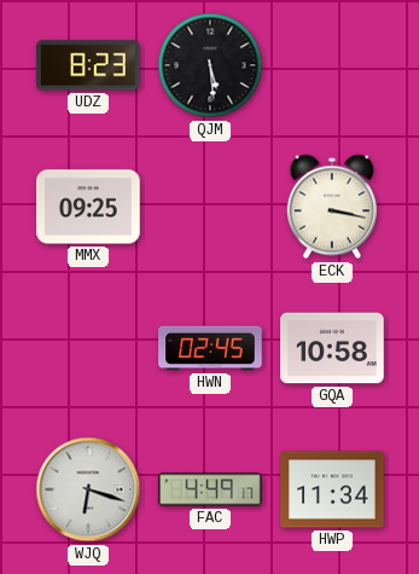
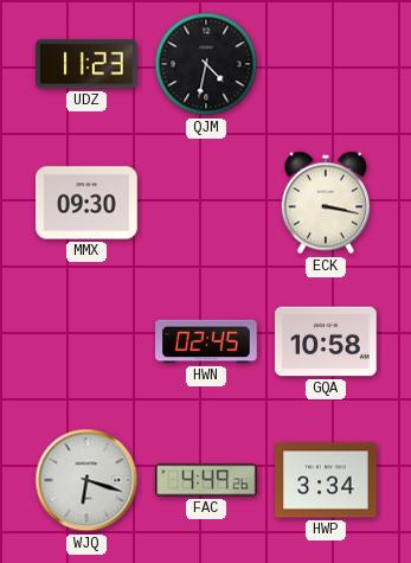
UDZ: 8:23 -> 11:23 (88, 64)
QJM: 5:29 -> 4:32 (206, 64)
MMX: 09:25 -> 09:30 (86, 203)
FAC: 4:49:17 -> 4:49:26 (206, 480)
HWP: 11:34 -> 3:34 (326, 480)
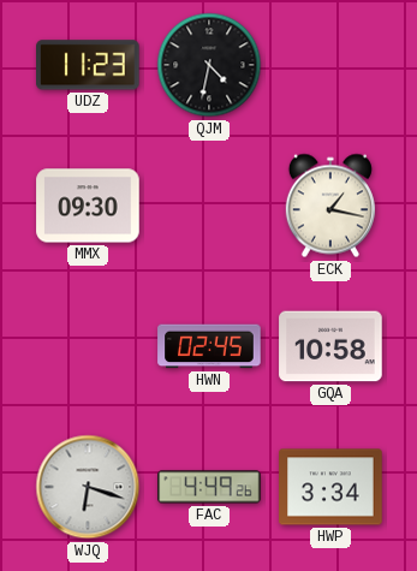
ECK: 3:17 -> 1:17 (330, 206)
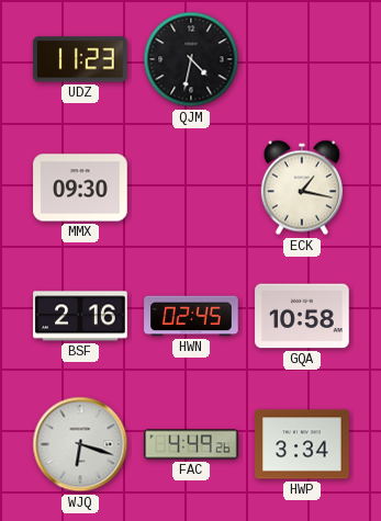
BSF: none -> 2:16 (80, 316)
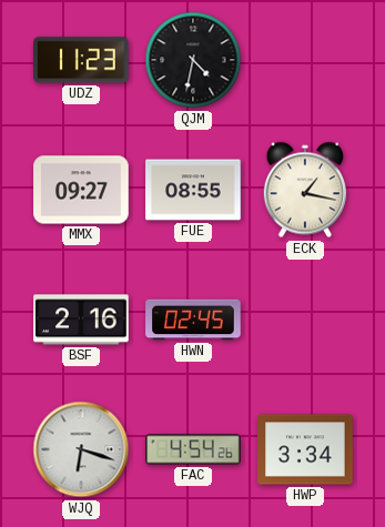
MMX: 09:30 -> 09:27 (81, 190)
FUE: none -> 08:55 (193, 190)
GQA: 10:58 -> none (302, 316)
FAC: 4:49 -> 4:54 (193, 449)
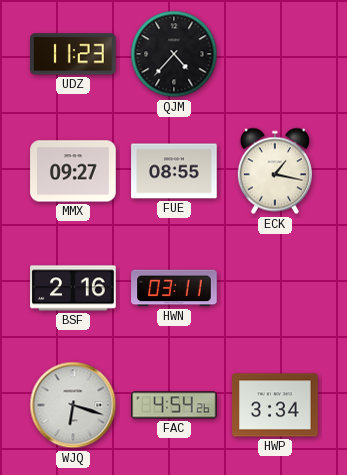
QJM: 4:32 -> 4:37 (174, 54)
HWN: 02:45 -> 03:11 (174, 288)
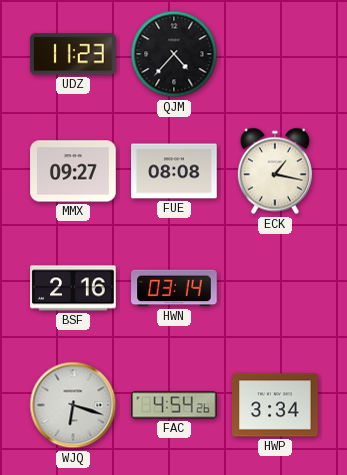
FUE: 08:55 -> 08:08 (174, 171)
HWN: 03:11 -> 03:14 (174, 288)
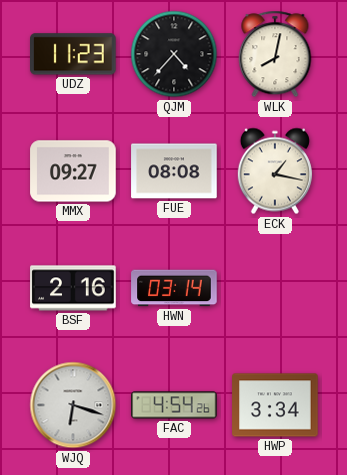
WLK: none -> 8:02 (275, 54)
